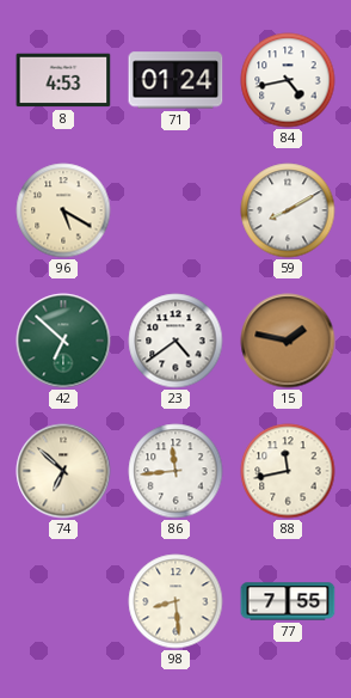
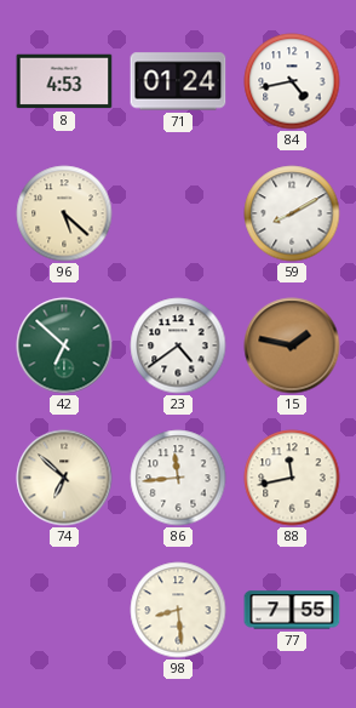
96: 5:20 -> 5:22 (64, 213)
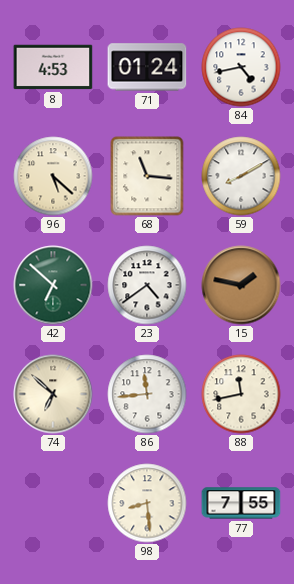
68: none -> 11:16 (147, 176)
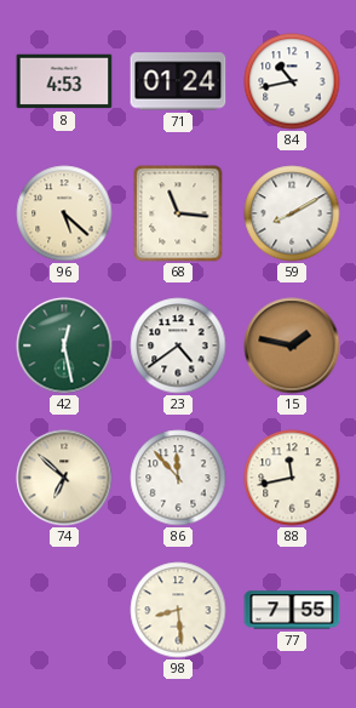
84: 4:43 -> 10:43 (292, 81)
42: 6:52 -> 12:28 (64, 346)
86: 11:44 -> 11:53 (178, 478)
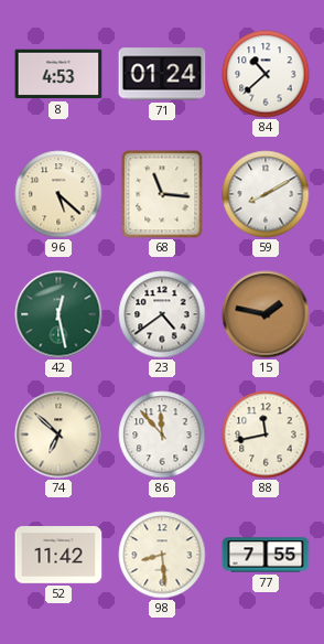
84: 10:43 -> 10:38 (266, 74)
52: none -> 11:42 (58, 555)
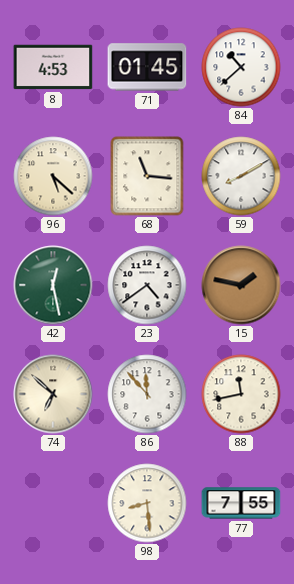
71: 01:24 -> 01:45 (147, 67)
52: 11:42 -> none (58, 555)
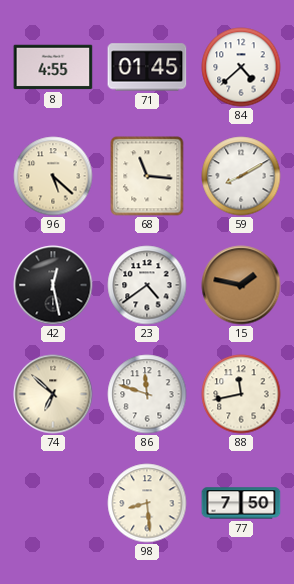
8: 4:53 -> 4:55 (53, 67)
84: 10:38 -> 4:38 (241, 67)
42 dial: green -> black (53, 285)
86: 11:53 -> 11:48 (147, 394)
77: 7:55 -> 7:50 (241, 503)
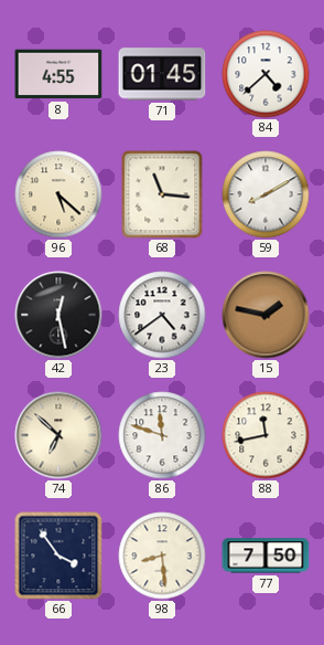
66: none -> 3:54 (58, 556)
